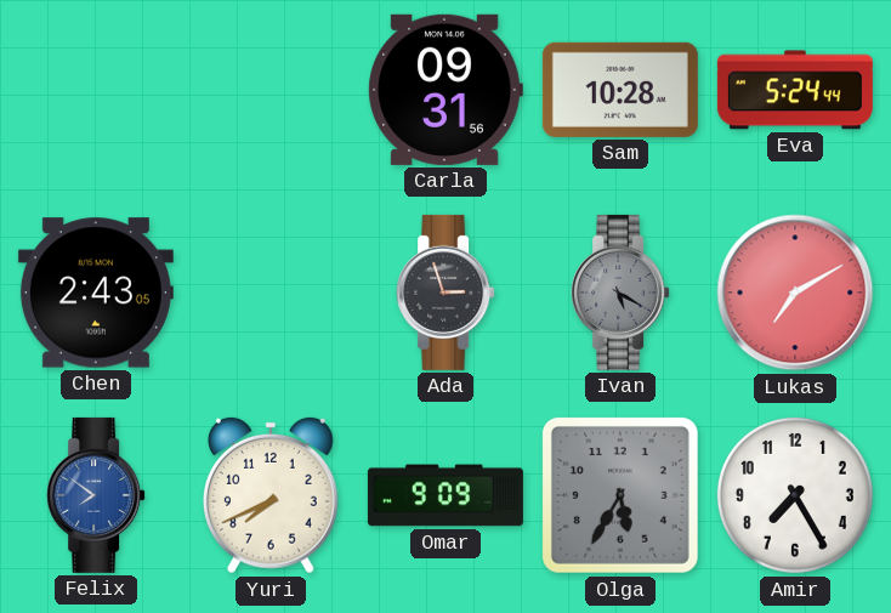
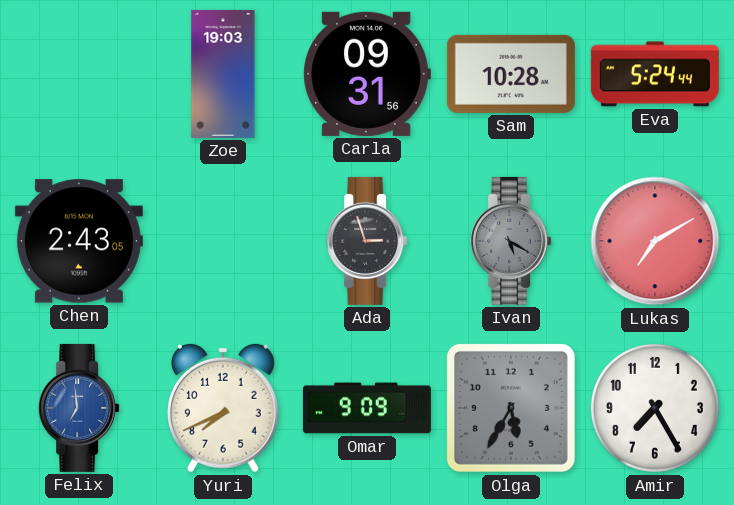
Zoe: none -> 19:03 (223, 74)
Felix: 7:51 -> 6:59 (79, 408)
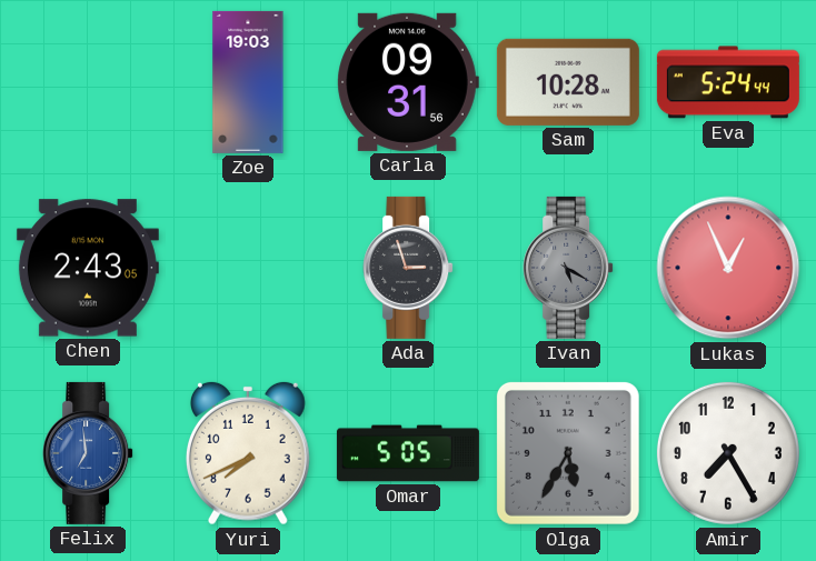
Lukas: 7:10 -> 12:56 (728, 268)
Omar: 9:09 -> 5:05 (408, 453)
